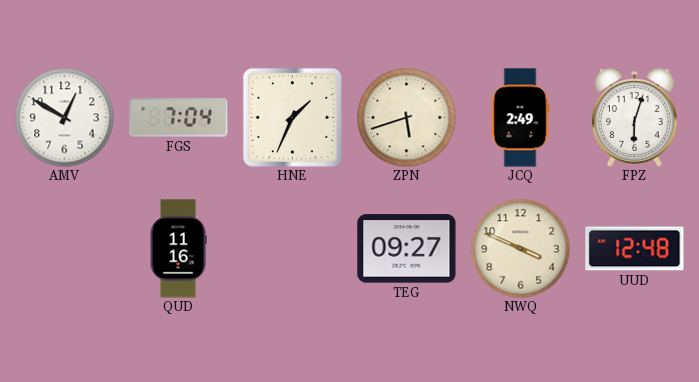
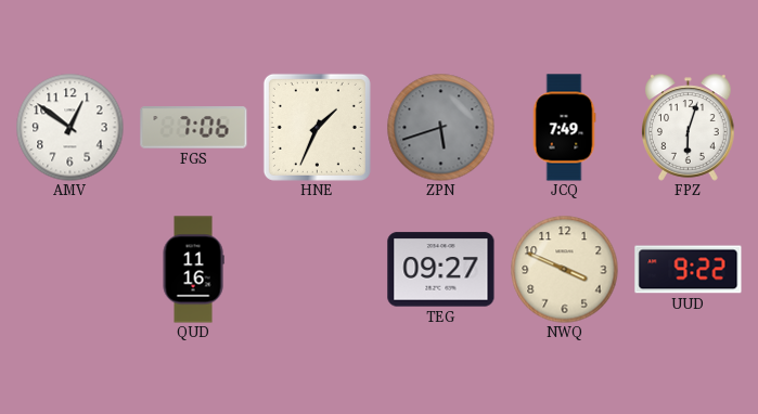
AMV: 12:50 -> 12:51 (70, 128)
FGS: 7:04 -> 7:06 (194, 128)
ZPN dial: cream -> grey (441, 128)
JCQ: 2:49 -> 7:49 (564, 128)
UUD: 12:48 -> 9:22 (689, 270)
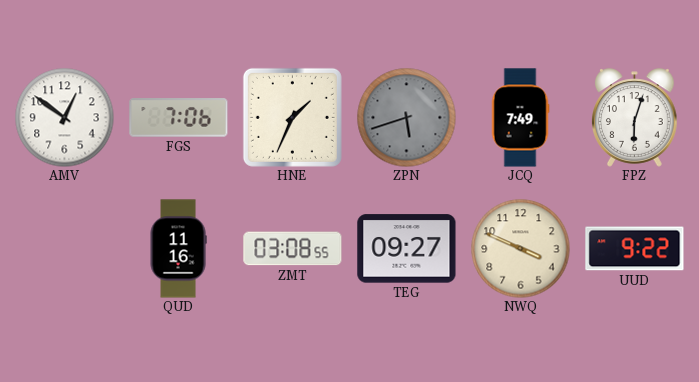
ZMT: none -> 03:08 (293, 249)
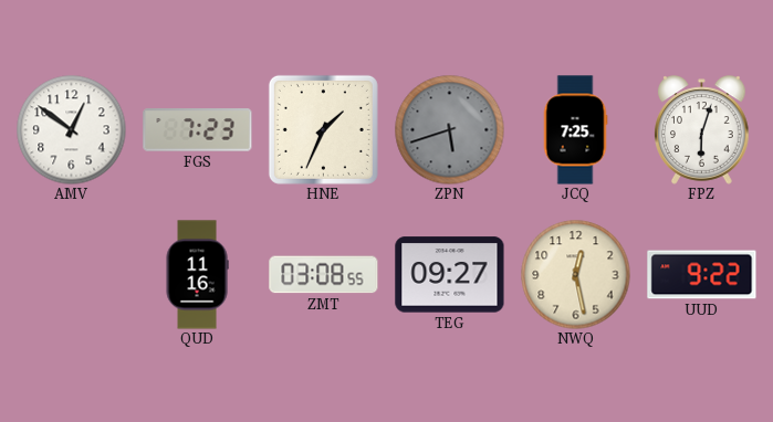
FGS: 7:06 -> 7:23 (198, 130)
JCQ: 7:49 -> 7:25 (575, 130)
NWQ: 3:49 -> 12:28 (576, 275)
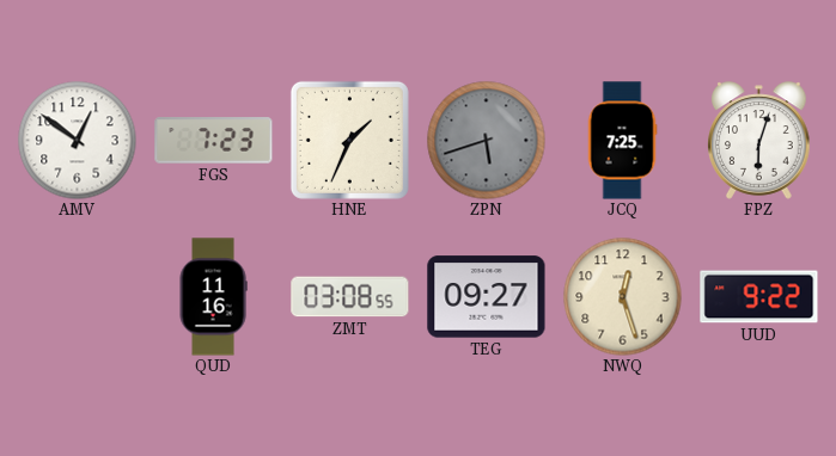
NWQ: 12:28 -> 12:27 (623, 297)
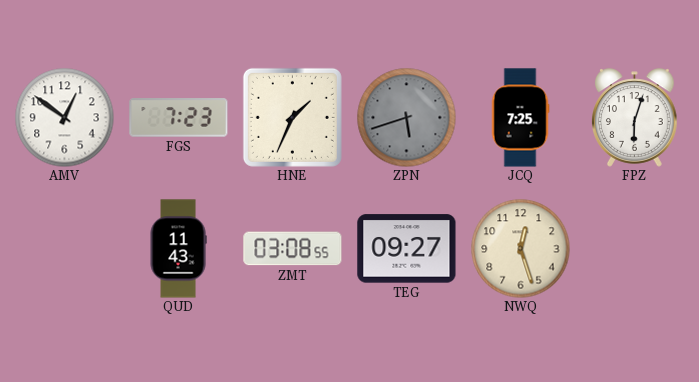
QUD: 11:16 -> 11:43 (178, 249)
UUD: 9:22 -> none (759, 297)
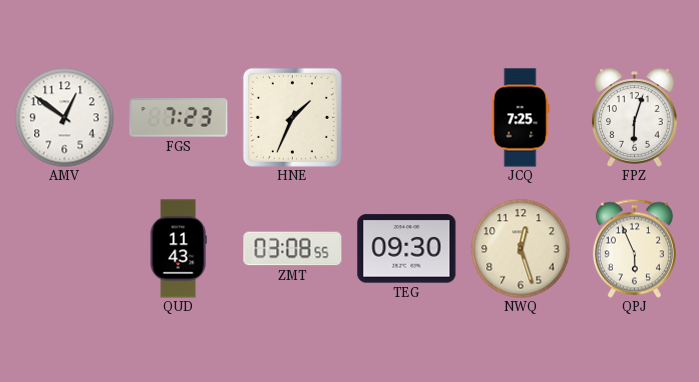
ZPN: 5:42 -> none (407, 118)
TEG: 09:27 -> 09:30 (407, 249)
QPJ: none -> 5:56 (634, 248)
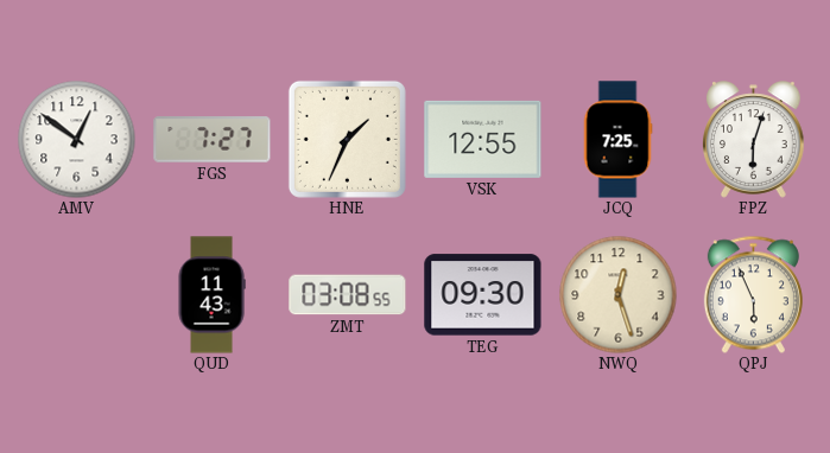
FGS: 7:23 -> 7:27 (213, 140)
VSK: none -> 12:55 (483, 139)
